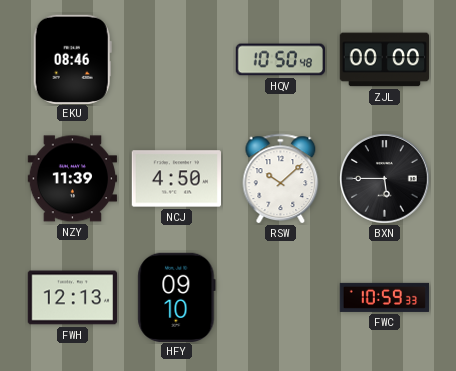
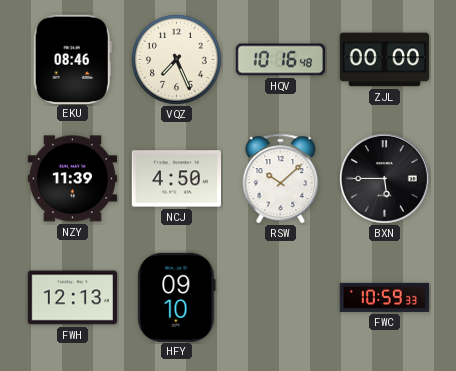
VQZ: none -> 7:26 (177, 60)
HQV: 10:50 -> 10:16 (280, 60)
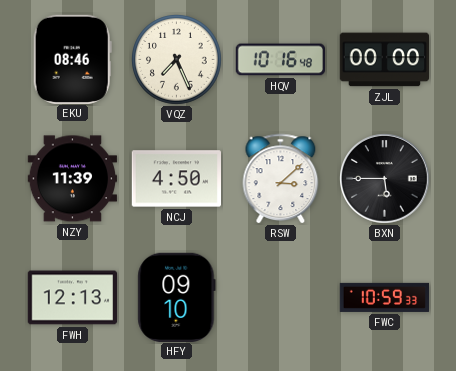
RSW: 10:08 -> 3:08 (281, 179)
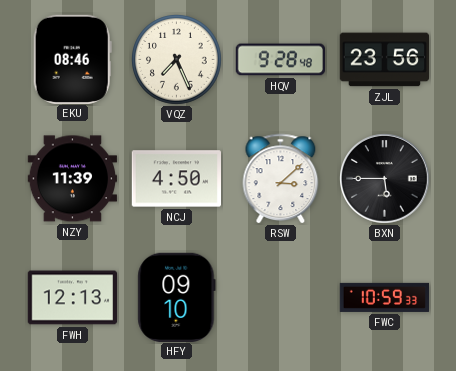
HQV: 10:16 -> 9:28 (280, 60)
ZJL: 00:00 -> 23:56 (385, 60)
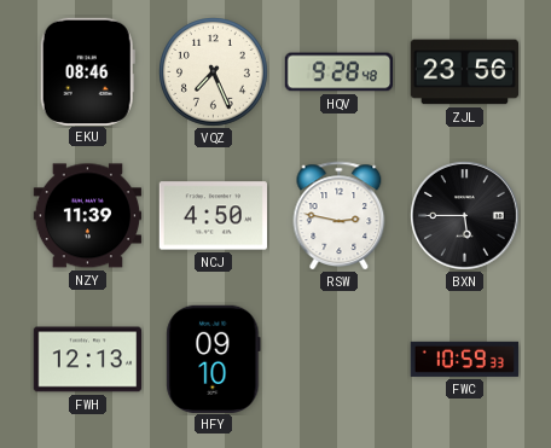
RSW: 3:08 -> 2:47 (340, 216)
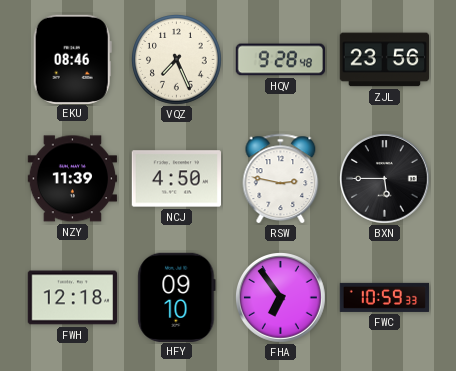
FWH: 12:13 -> 12:18 (73, 298)
FHA: none -> 6:54 (281, 298)
